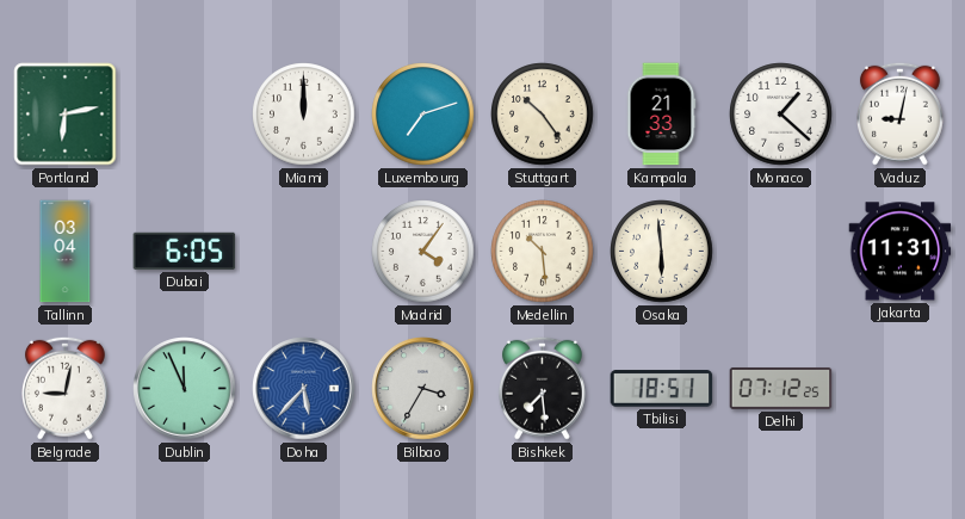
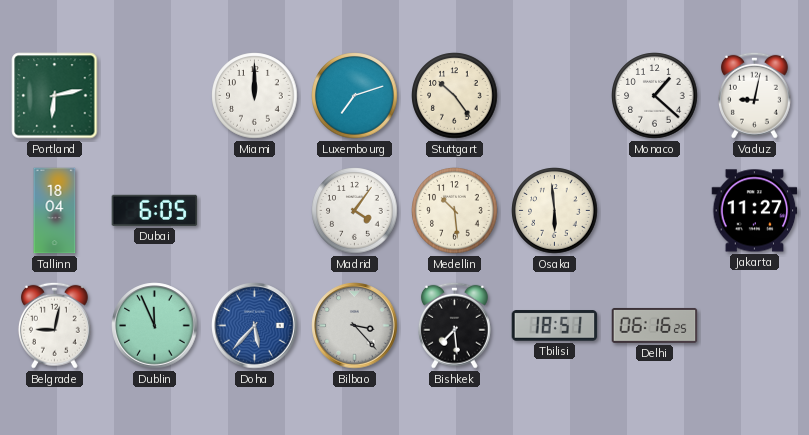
Kampala: 21:33 -> none (661, 115)
Tallinn: 03:04 -> 18:04 (55, 211)
Jakarta: 11:31 -> 11:27 (755, 211)
Bilbao: 3:35 -> 3:23 (355, 326)
Delhi: 07:12 -> 06:16 (655, 325)
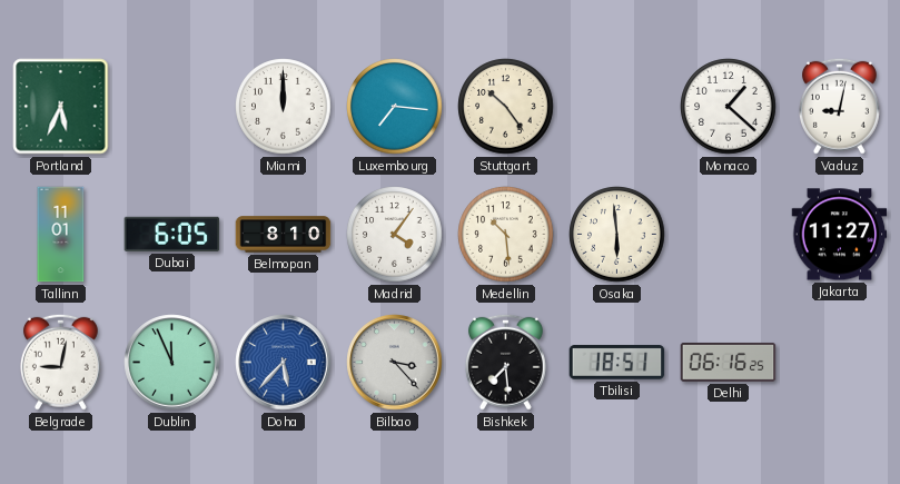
Portland: 6:13 -> 5:34 (61, 107)
Luxembourg: 7:12 -> 7:16 (395, 107)
Tallinn: 18:04 -> 11:01 (61, 235)
Belmopan: none -> 8:10 (284, 235)
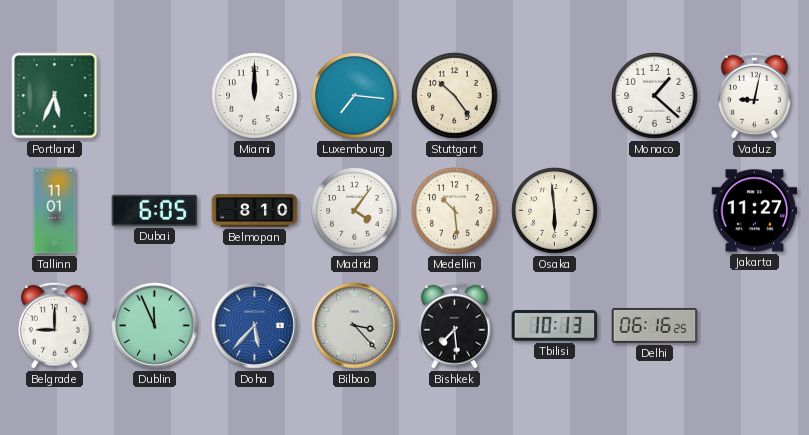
Belgrade: 9:02 -> 9:00 (54, 325)
Tbilisi: 18:51 -> 10:13 (555, 326)
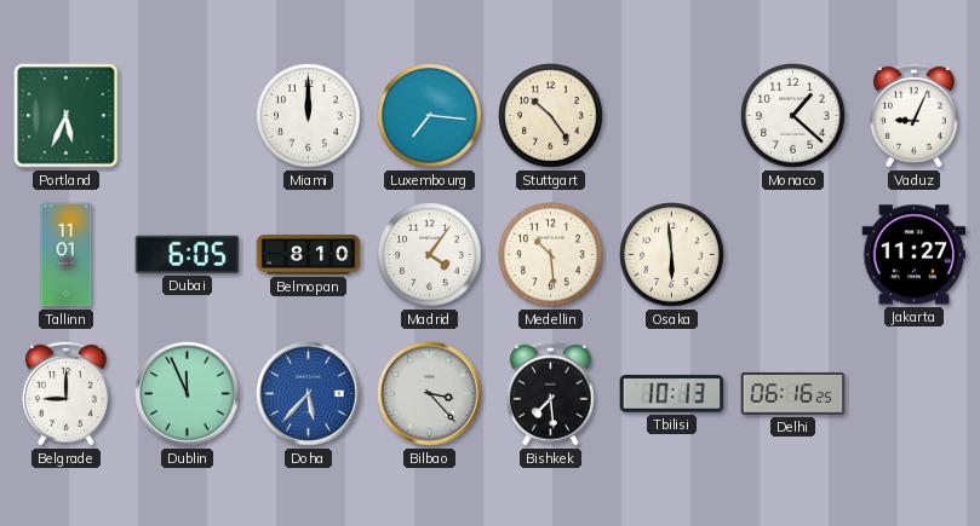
Vaduz: 9:02 -> 9:04 (913, 115)
